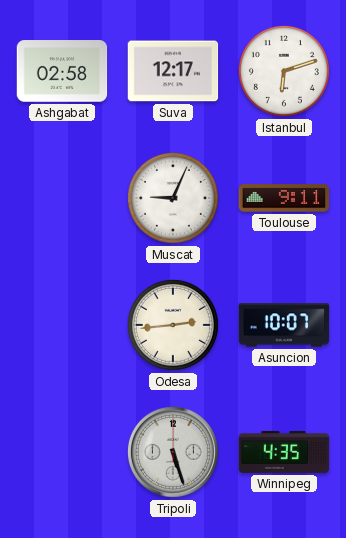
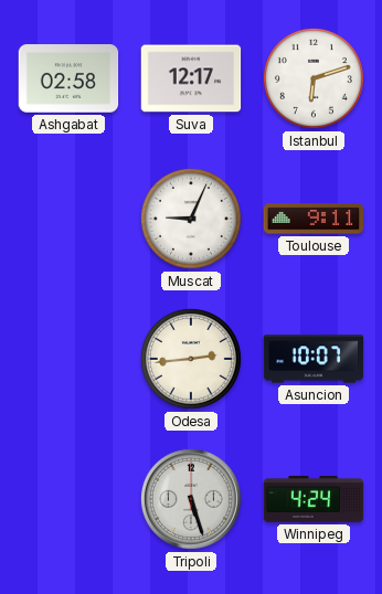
Winnipeg: 4:35 -> 4:24 (314, 499)
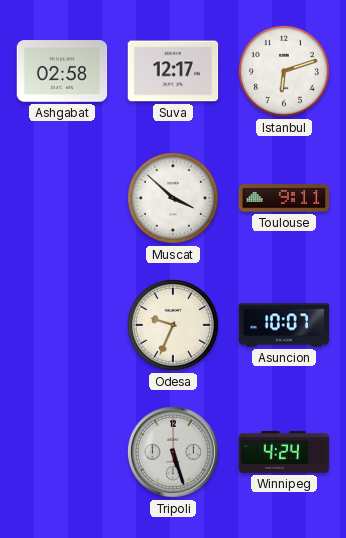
Muscat: 9:04 -> 3:52 (173, 198)
Odesa: 2:44 -> 9:34 (173, 325)
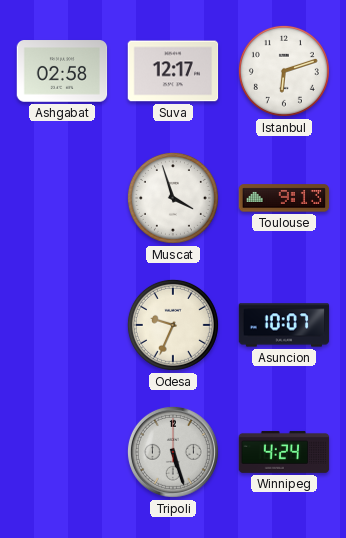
Muscat: 3:52 -> 3:57 (173, 198)
Toulouse: 9:11 -> 9:13 (284, 198)
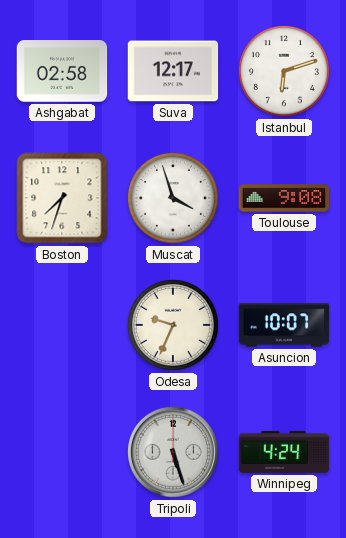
Boston: none -> 7:33 (62, 198)
Toulouse: 9:13 -> 9:08 (284, 198)
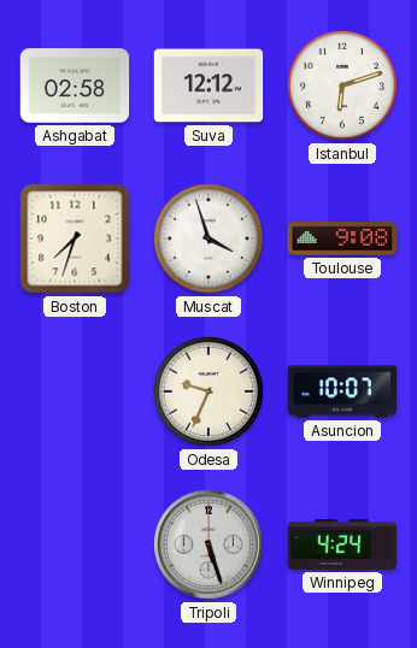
Suva: 12:17 -> 12:12 (208, 86)
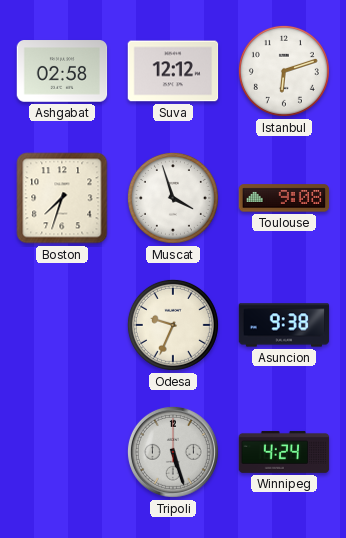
Asuncion: 10:07 -> 9:38 (284, 325)
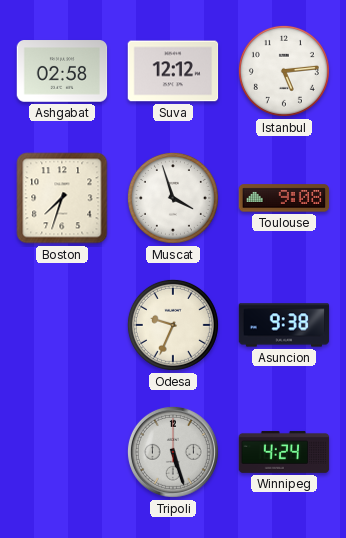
Istanbul: 6:12 -> 5:14 (284, 71)
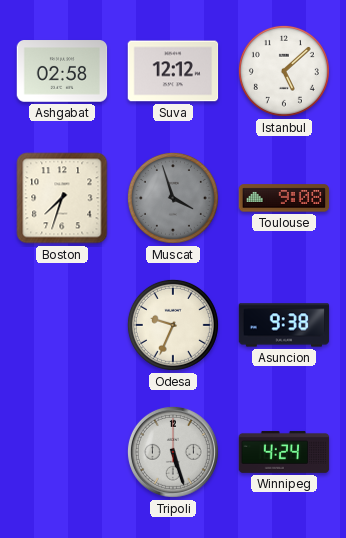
Istanbul: 5:14 -> 5:08 (284, 71)
Muscat dial: white -> grey (173, 198)
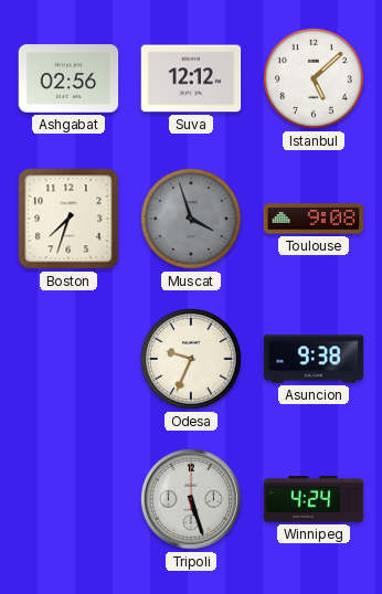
Ashgabat: 02:58 -> 02:56 (68, 78)
